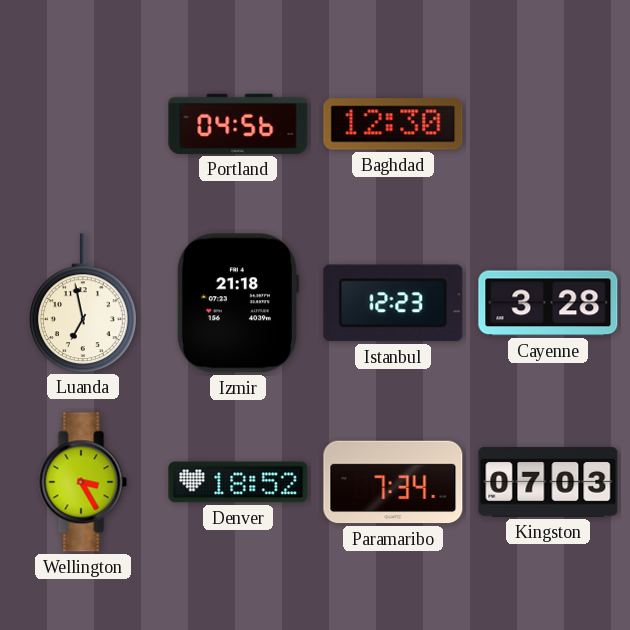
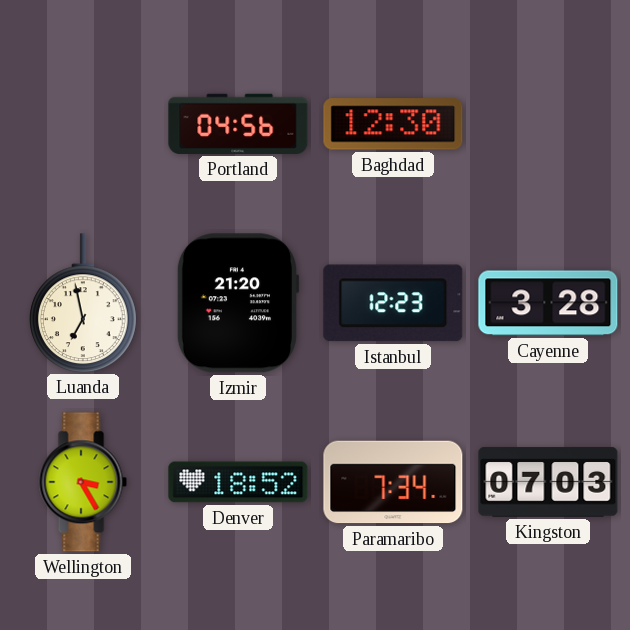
Izmir: 21:18 -> 21:20 (238, 303)
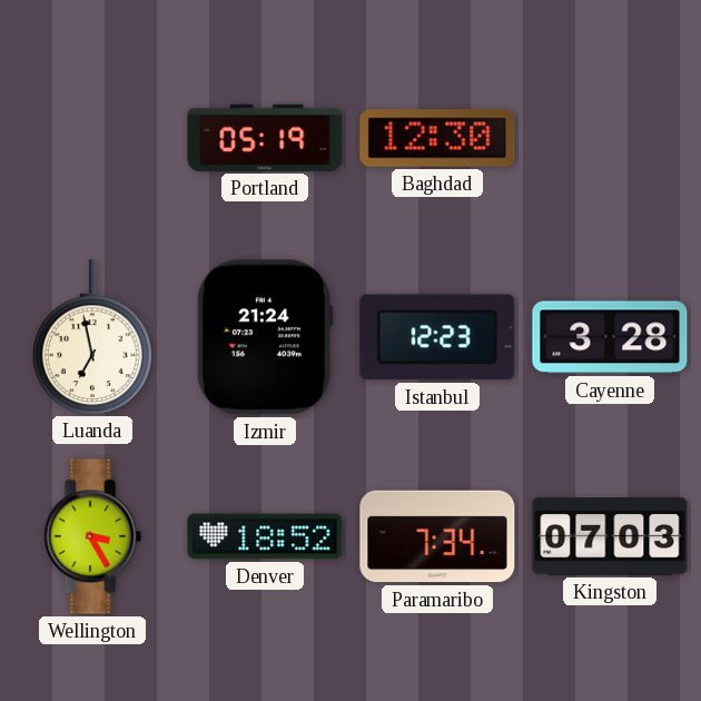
Portland: 04:56 -> 05:19 (265, 138)
Izmir: 21:20 -> 21:24 (265, 337)
